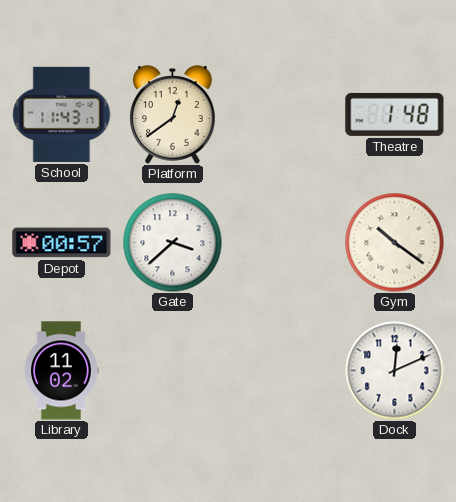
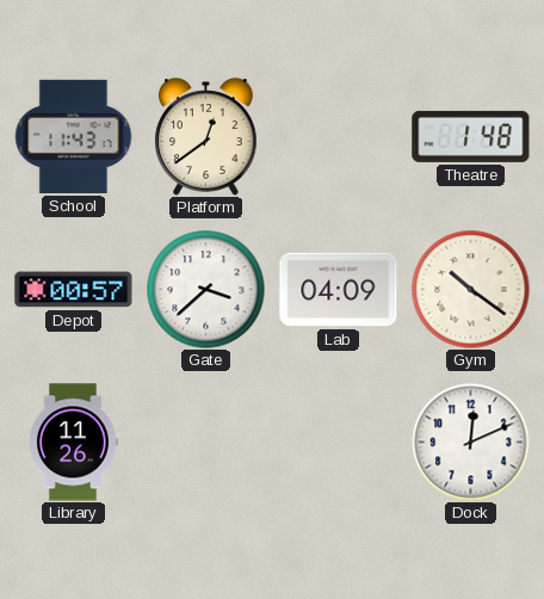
Lab: none -> 04:09 (339, 290)
Library: 11:02 -> 11:26 (73, 443)
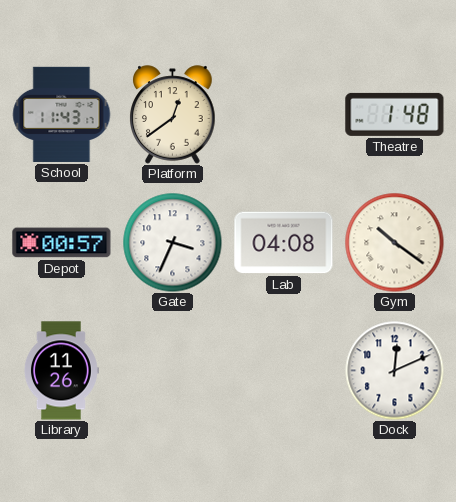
Gate: 3:38 -> 3:34 (173, 243)
Lab: 04:09 -> 04:08 (284, 243)
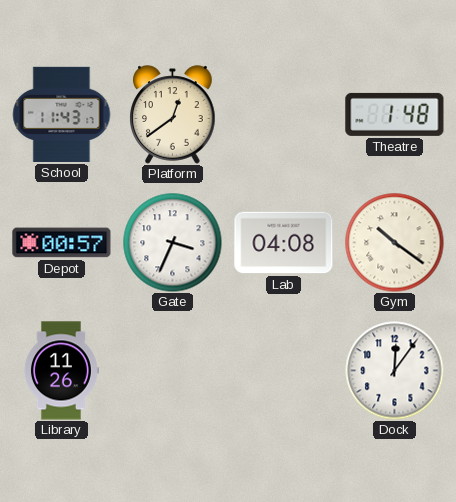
Dock: 12:11 -> 12:06 (395, 371)
